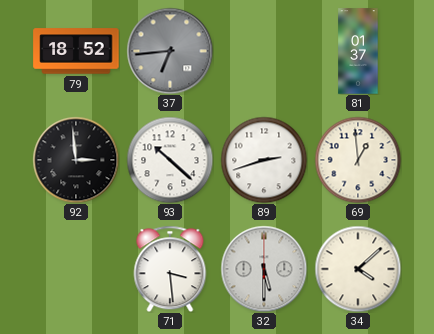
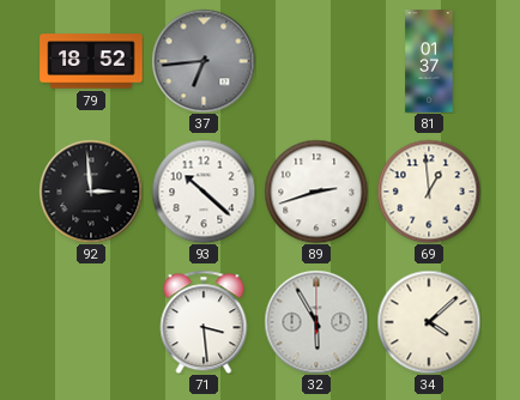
32: 5:30 -> 5:55 (316, 322)
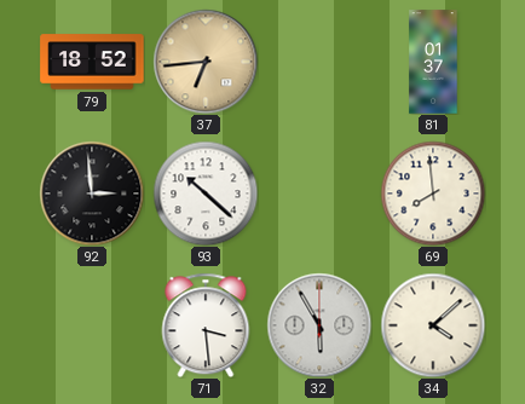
37 dial: grey -> champagne (206, 62)
89: 2:42 -> none (316, 192)
69: 12:59 -> 7:59 (433, 194)
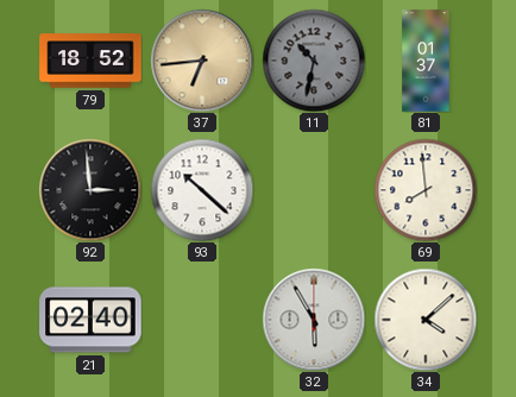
11: none -> 10:32 (314, 61)
21: none -> 02:40 (90, 320)
71: 3:29 -> none (206, 325)
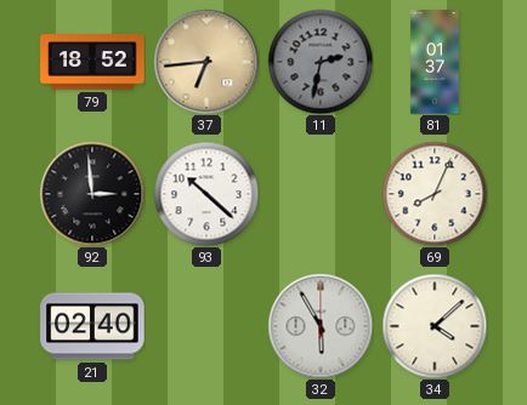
11: 10:32 -> 2:32 (321, 62)
69: 7:59 -> 8:04 (435, 194)
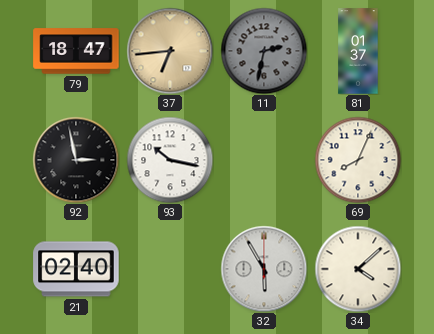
79: 18:52 -> 18:47 (76, 51)
92: 2:59 -> 2:58 (76, 160)
93: 10:22 -> 10:17 (170, 160)
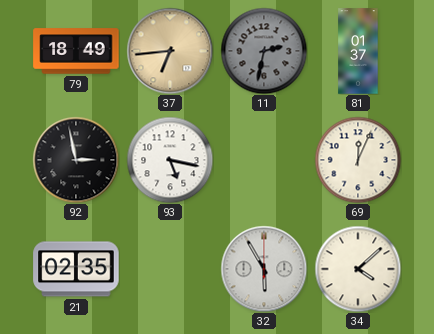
79: 18:47 -> 18:49 (76, 51)
93: 10:17 -> 5:17 (170, 160)
69: 8:04 -> 12:04 (358, 160)
21: 02:40 -> 02:35 (76, 269)
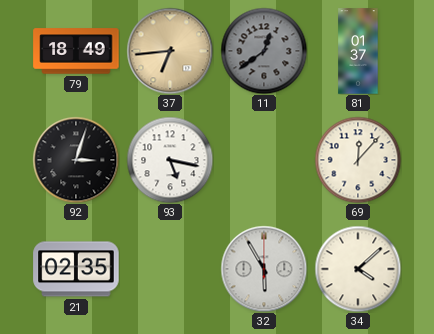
11: 2:32 -> 12:39 (264, 51)
92: 2:58 -> 3:03 (76, 160)
69: 12:04 -> 12:07 (358, 160)
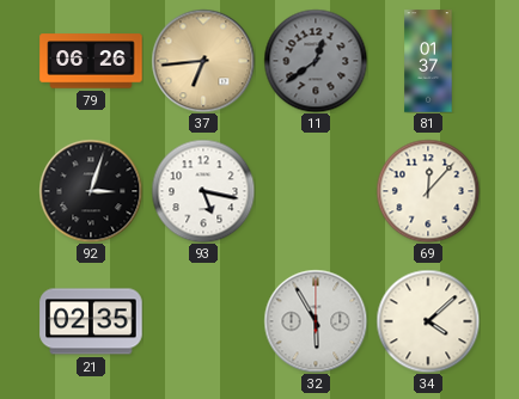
79: 18:49 -> 06:26 (91, 61)
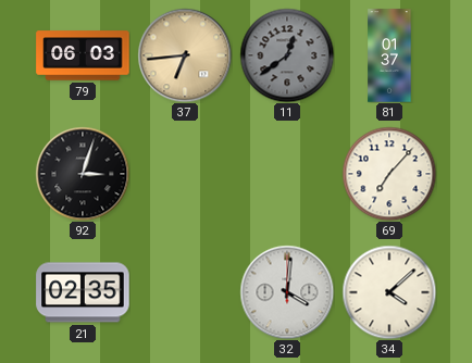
79: 06:26 -> 06:03 (83, 55)
93: 5:17 -> none (203, 191)
69: 12:07 -> 7:07 (389, 174)
32: 5:55 -> 4:01 (287, 292)
